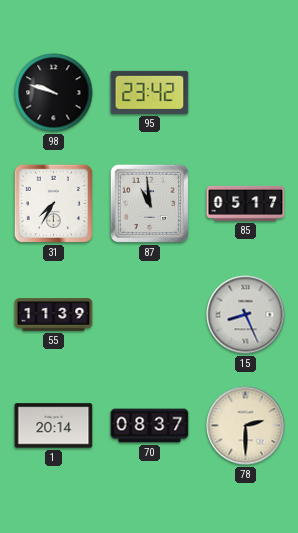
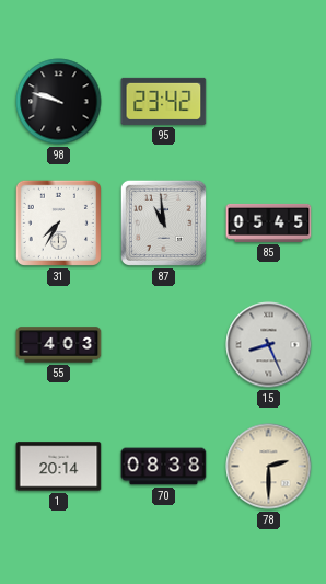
85: 05:17 -> 05:45 (269, 222)
55: 11:39 -> 4:03 (59, 345)
70: 08:37 -> 08:38 (164, 467)
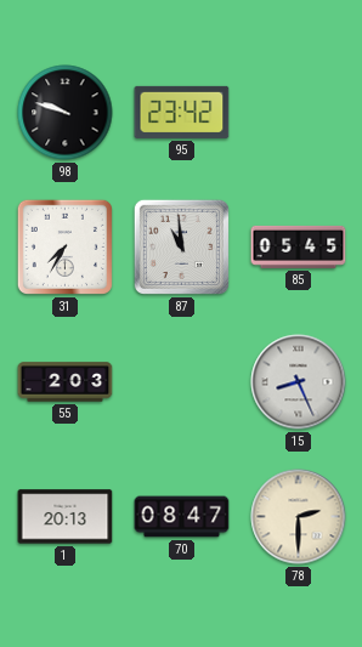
55: 4:03 -> 2:03 (66, 382)
1: 20:14 -> 20:13 (66, 517)
70: 08:38 -> 08:47 (182, 517)
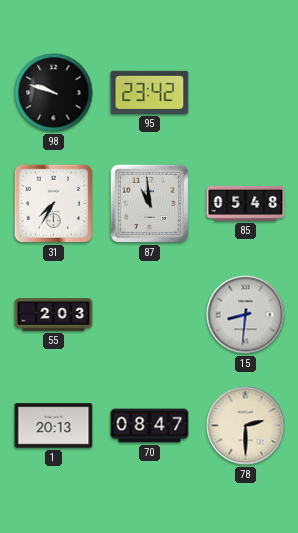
85: 05:45 -> 05:48 (246, 203)
15: 8:26 -> 8:31 (246, 315)
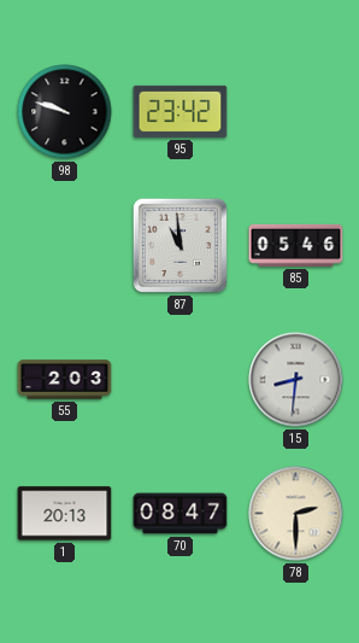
31: 7:35 -> none (53, 203)
85: 05:48 -> 05:46 (296, 245)
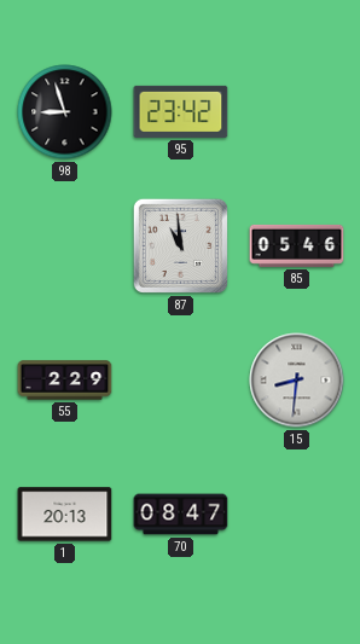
98: 9:48 -> 8:57 (65, 112)
55: 2:03 -> 2:29 (65, 381)
78: 2:30 -> none (296, 514)
